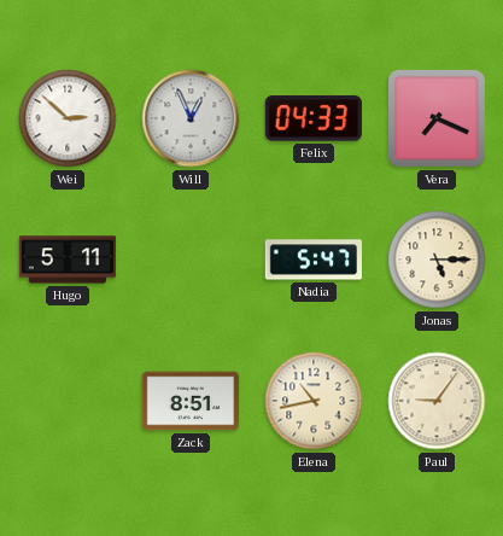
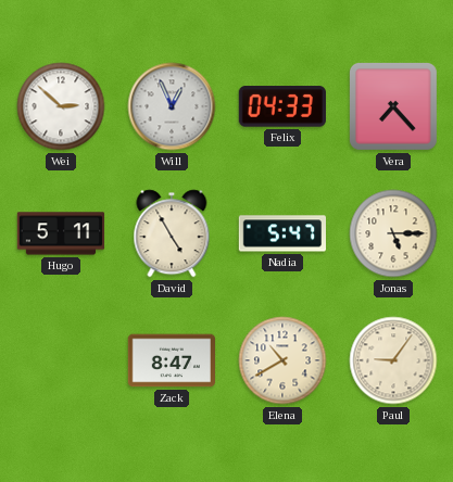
Vera: 7:19 -> 7:23 (393, 106)
David: none -> 4:55 (172, 233)
Zack: 8:51 -> 8:47 (172, 360)
Elena: 10:43 -> 10:40 (282, 360)
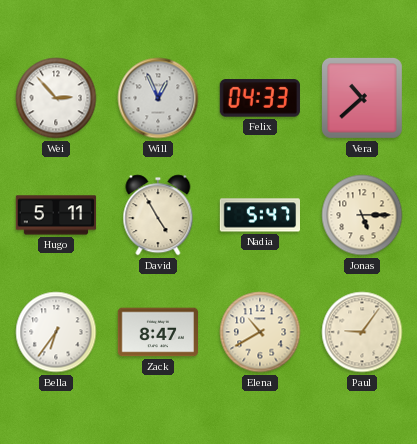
Wei: 2:52 -> 2:53 (56, 98)
Vera: 7:23 -> 10:38 (362, 98)
Bella: none -> 6:36 (56, 332)
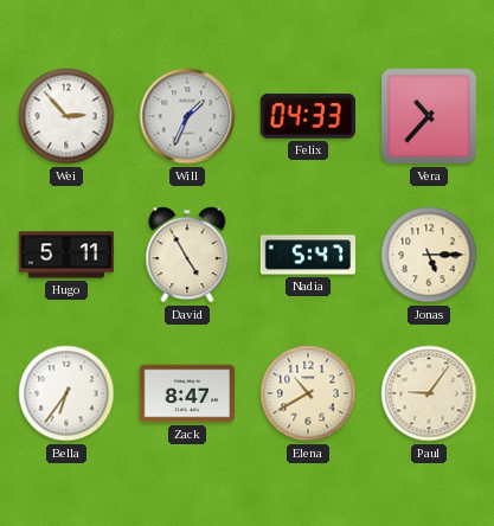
Will: 12:56 -> 1:34 (187, 116)
Vera: 10:38 -> 10:37 (429, 116)
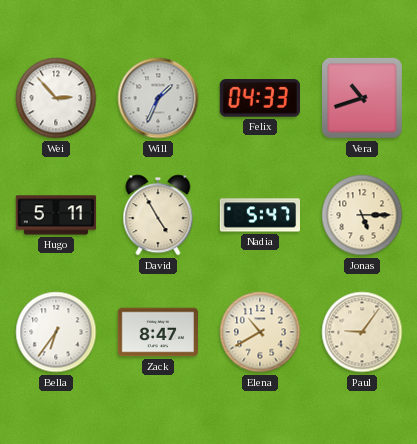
Vera: 10:37 -> 10:42 (362, 98)
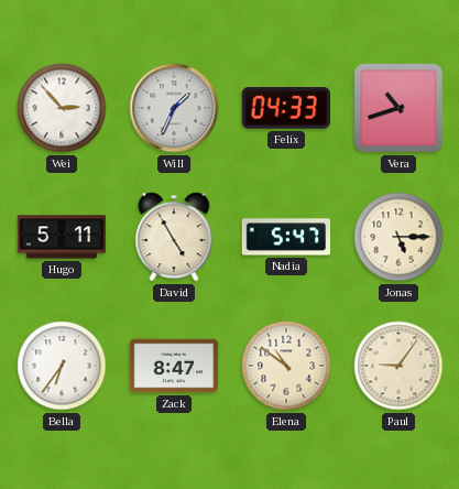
Elena: 10:40 -> 10:51 (286, 366)
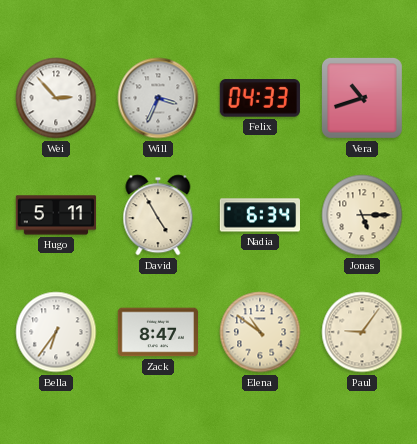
Will: 1:34 -> 3:34 (158, 98)
Nadia: 5:47 -> 6:34 (259, 215)
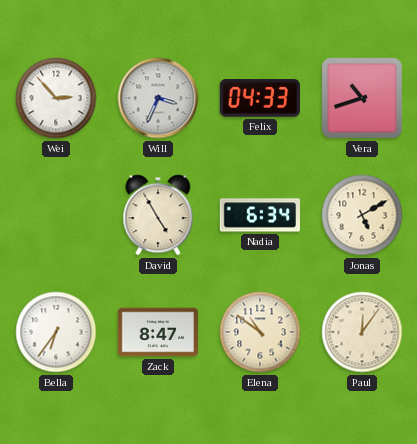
Hugo: 5:11 -> none (56, 215)
Jonas: 5:15 -> 5:10 (362, 215)
Paul: 9:06 -> 12:06 (362, 332)
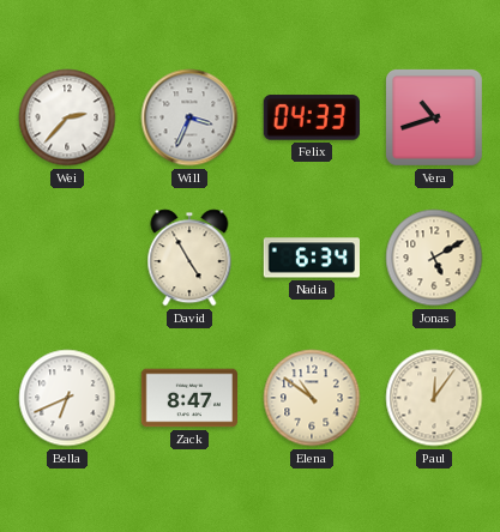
Wei: 2:53 -> 2:37 (67, 117)
Bella: 6:36 -> 6:41 (67, 398)
